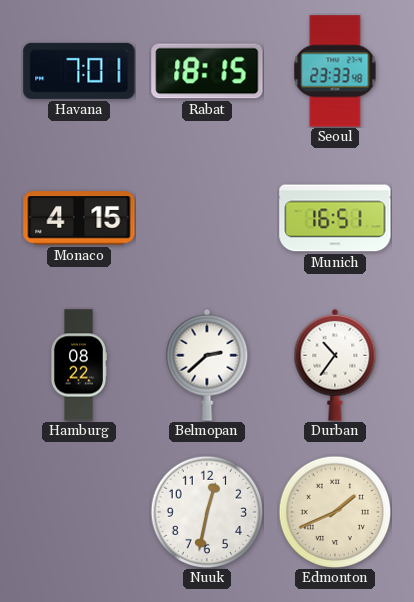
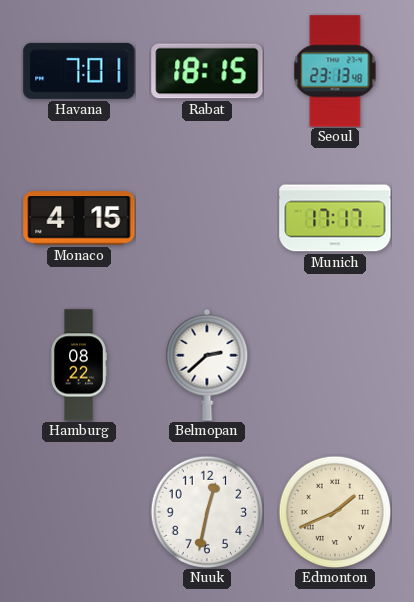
Seoul: 23:33 -> 23:13 (335, 71)
Munich: 16:51 -> 17:17 (335, 218)
Durban: 10:36 -> none (335, 365)
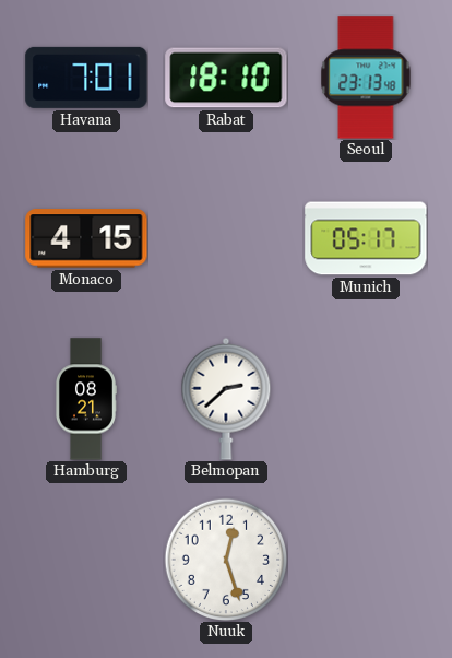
Rabat: 18:15 -> 18:10 (226, 78)
Munich: 17:17 -> 05:17 (366, 238)
Hamburg: 08:22 -> 08:21 (85, 399)
Nuuk: 12:32 -> 12:27 (226, 560)
Edmonton: 1:41 -> none (335, 512)
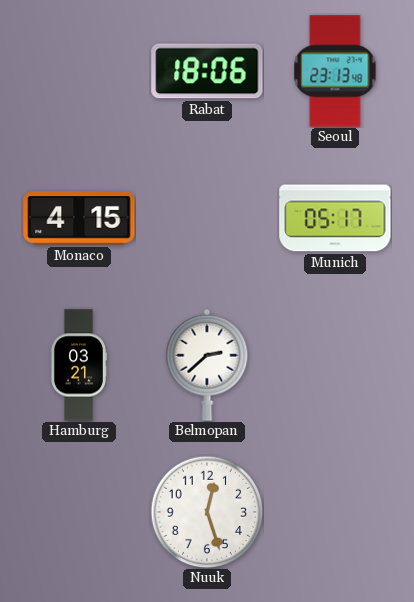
Havana: 7:01 -> none (86, 78)
Rabat: 18:10 -> 18:06 (207, 71)
Hamburg: 08:21 -> 03:21 (78, 365)
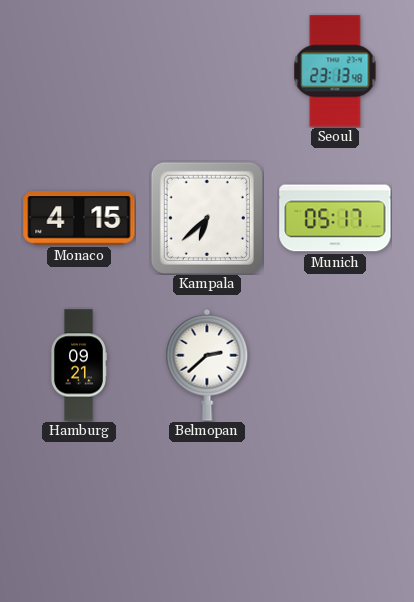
Rabat: 18:06 -> none (207, 71)
Kampala: none -> 6:38 (207, 218)
Hamburg: 03:21 -> 09:21 (78, 365)
Nuuk: 12:27 -> none (207, 512)
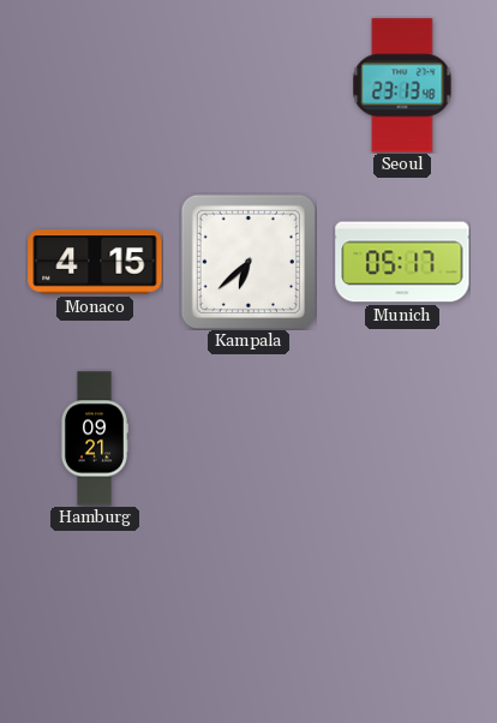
Belmopan: 2:38 -> none (207, 365)
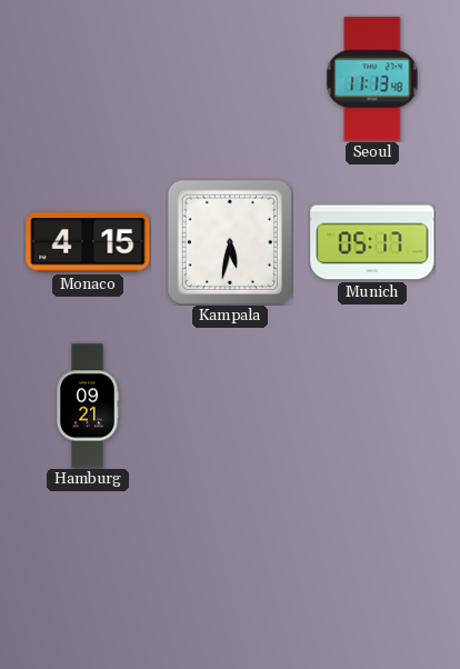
Seoul: 23:13 -> 11:13 (372, 79)
Kampala: 6:38 -> 5:32 (230, 242)
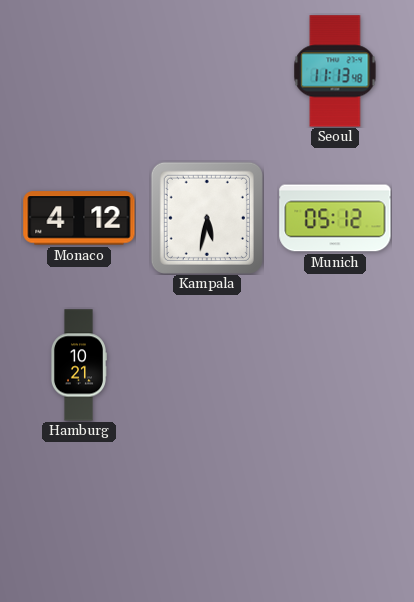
Monaco: 4:15 -> 4:12 (79, 218)
Munich: 05:17 -> 05:12 (335, 218)
Hamburg: 09:21 -> 10:21 (78, 365)
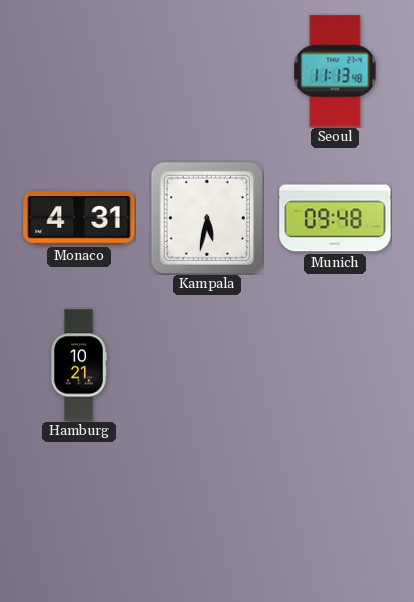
Monaco: 4:12 -> 4:31 (79, 218)
Munich: 05:12 -> 09:48 (335, 218)
